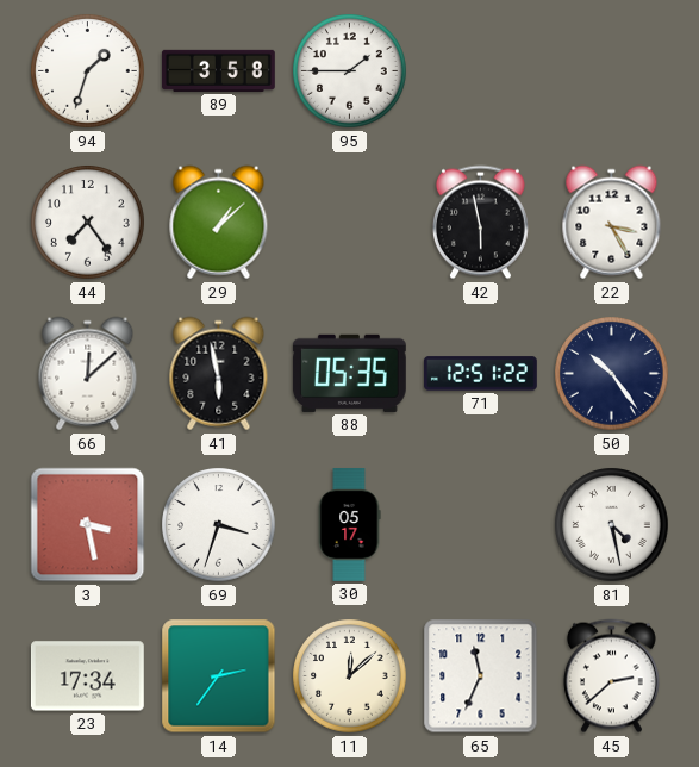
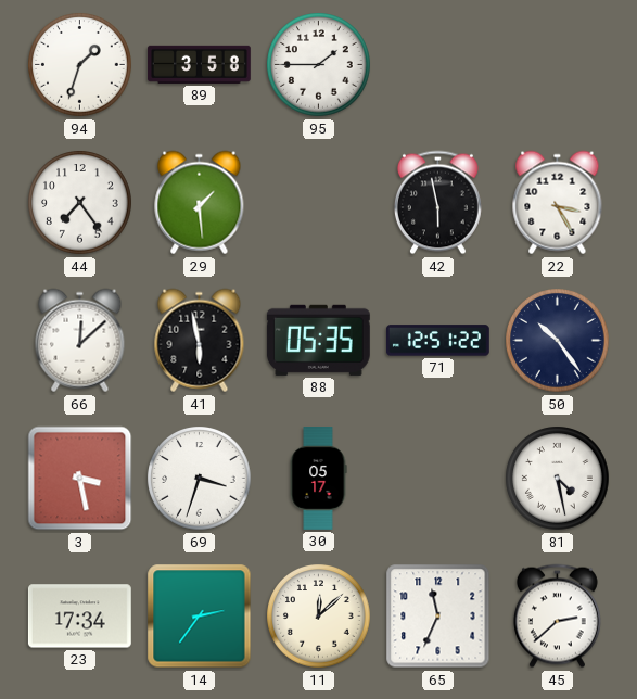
29: 1:08 -> 1:29 (200, 203)
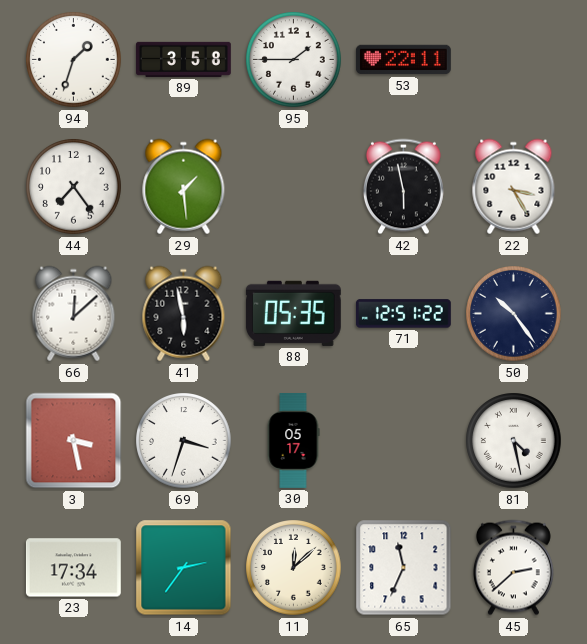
53: none -> 22:11 (403, 60)
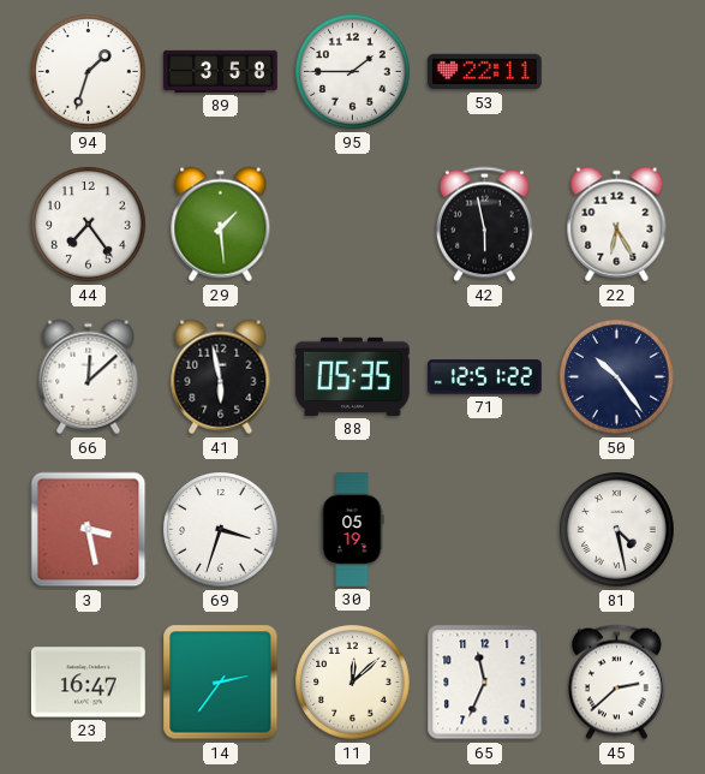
22: 3:25 -> 6:25 (617, 225)
30: 05:17 -> 05:19 (352, 530)
23: 17:34 -> 16:47 (88, 683)
